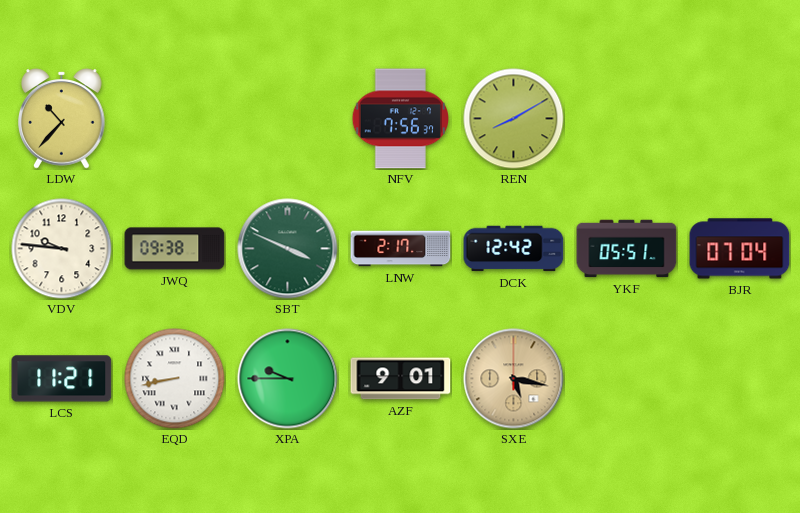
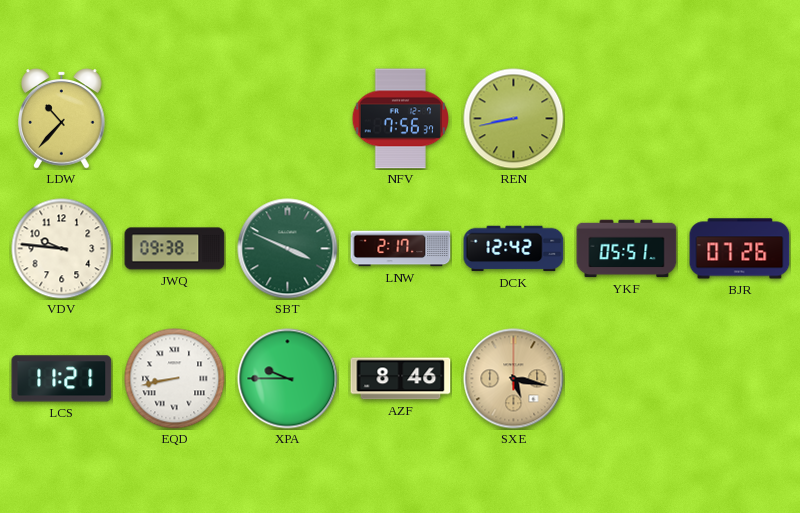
REN: 8:10 -> 8:43 (514, 119)
BJR: 07:04 -> 07:26 (740, 249)
AZF: 9:01 -> 8:46 (401, 379)
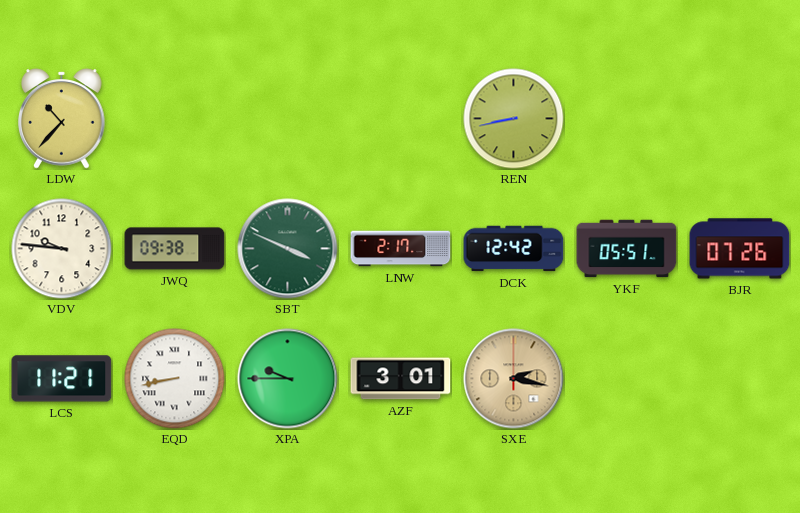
NFV: 7:56 -> none (400, 119)
AZF: 8:46 -> 3:01 (401, 379)
SXE: 5:17 -> 2:17 (514, 379)
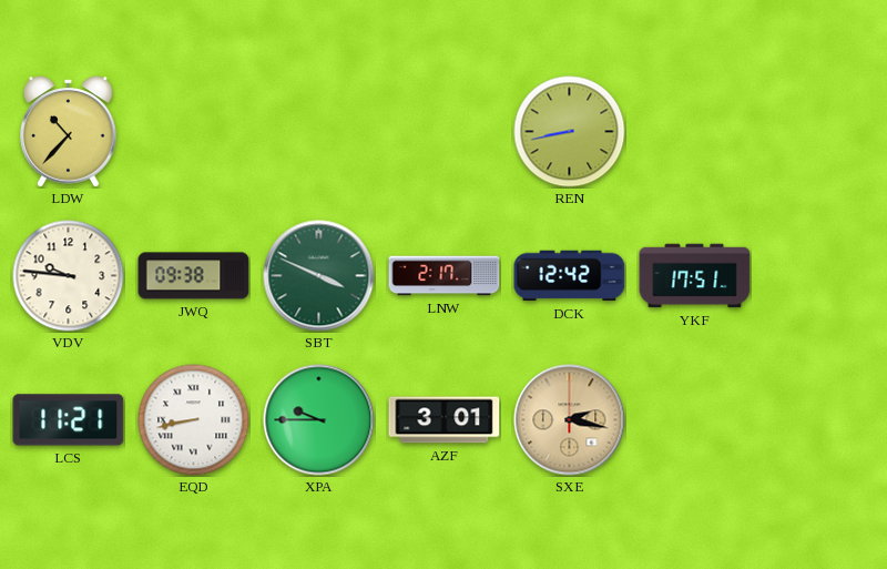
YKF: 05:51 -> 17:51 (695, 276)
BJR: 07:26 -> none (740, 249)
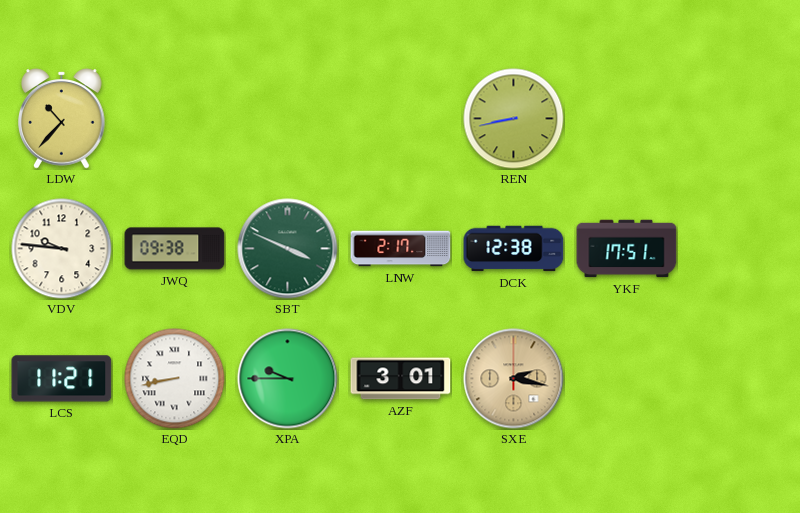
DCK: 12:42 -> 12:38 (514, 249)
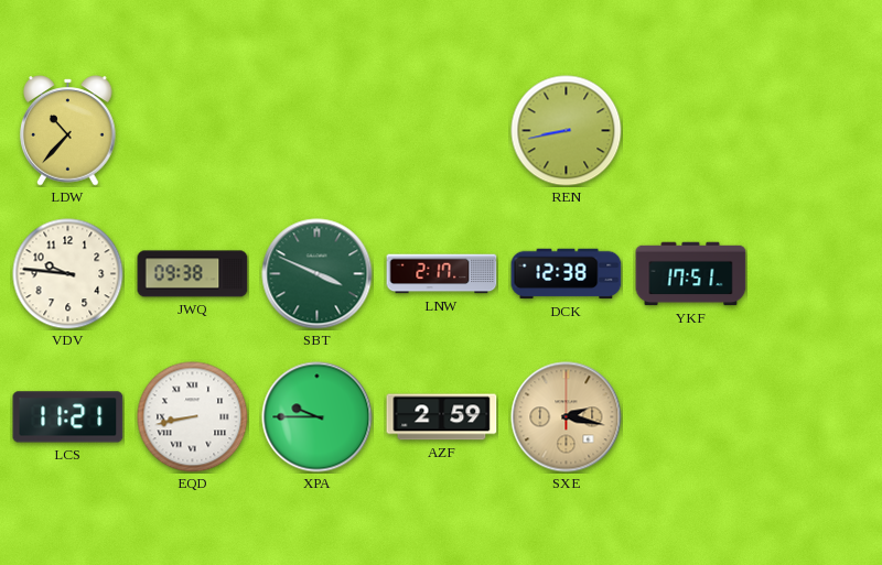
AZF: 3:01 -> 2:59 (442, 417)
